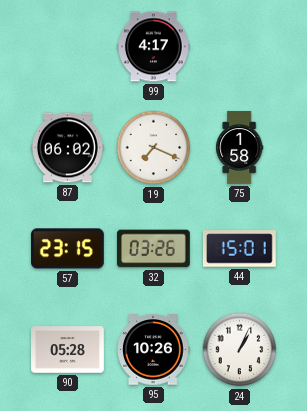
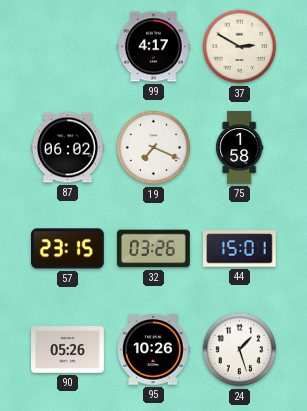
37: none -> 2:50 (240, 47)
90: 05:28 -> 05:26 (68, 350)
24: 1:04 -> 1:27 (240, 350)
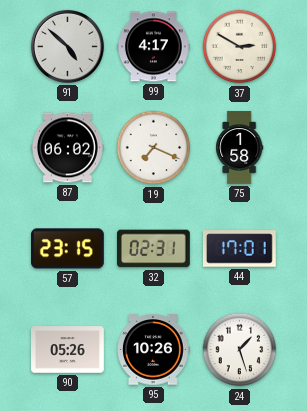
91: none -> 4:52 (67, 46)
32: 03:26 -> 02:31 (154, 249)
44: 15:01 -> 17:01 (240, 249)
